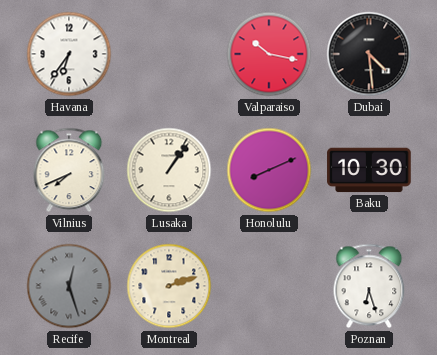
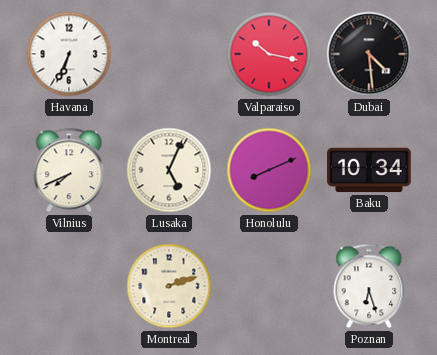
Havana: 6:36 -> 6:34 (69, 54)
Lusaka: 1:06 -> 5:04 (169, 170)
Baku: 10:30 -> 10:34 (369, 170)
Recife: 12:27 -> none (69, 286)
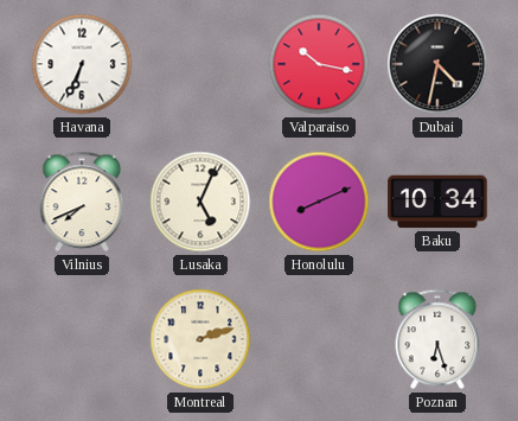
Dubai: 4:29 -> 4:32 (437, 64)
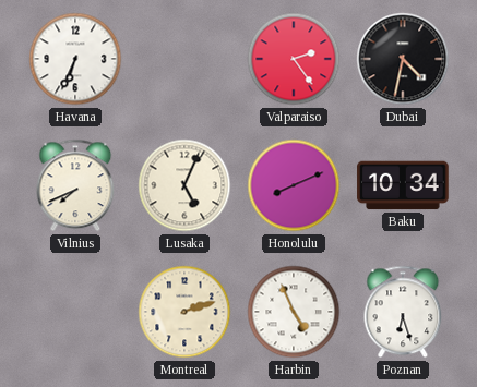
Valparaiso: 10:17 -> 2:24 (294, 59)
Harbin: none -> 4:56 (294, 312)
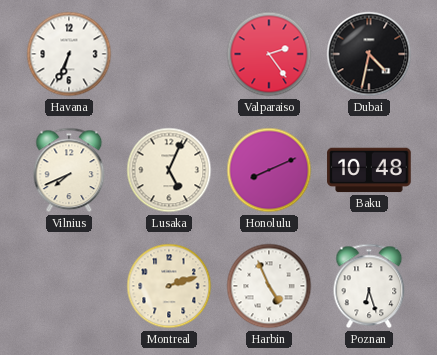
Baku: 10:34 -> 10:48 (369, 170)
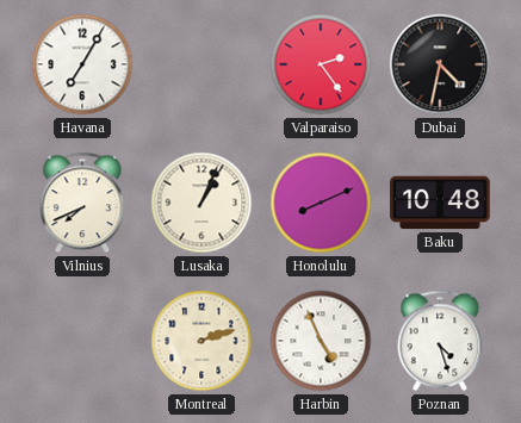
Havana: 6:34 -> 7:05 (82, 64)
Lusaka: 5:04 -> 1:04 (201, 203)
Poznan: 6:27 -> 4:27 (440, 341)
